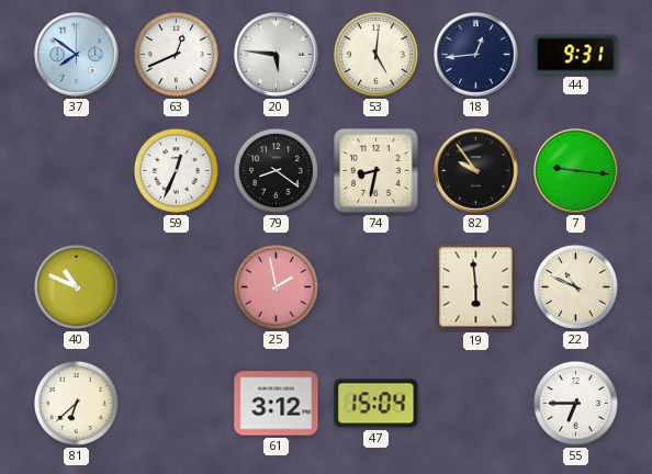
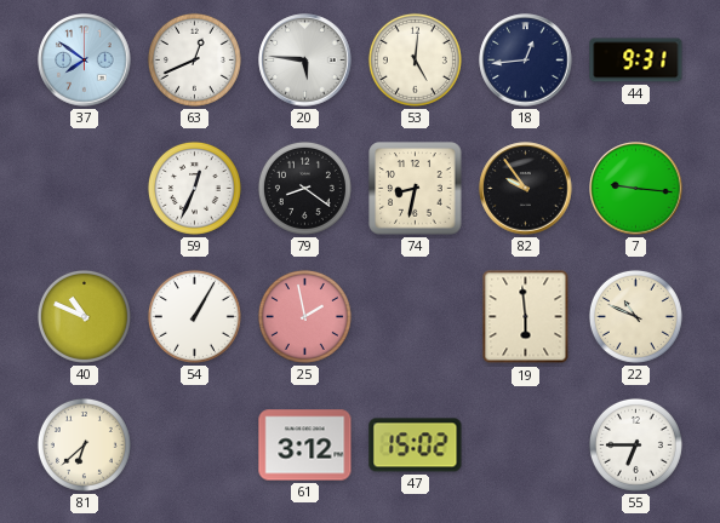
54: none -> 1:05 (194, 316)
47: 15:04 -> 15:02 (416, 446)
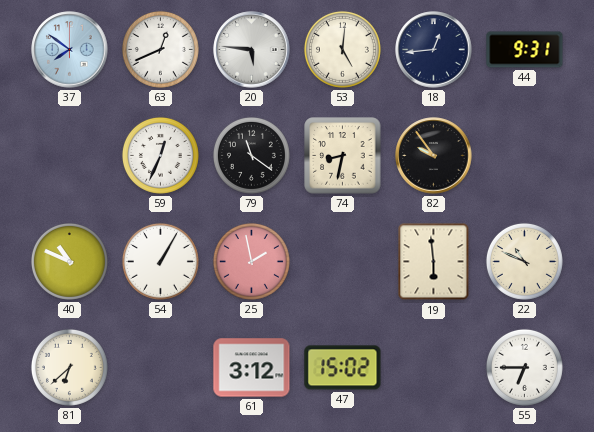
79: 8:21 -> 11:21 (251, 155)
7: 9:16 -> none (636, 189)
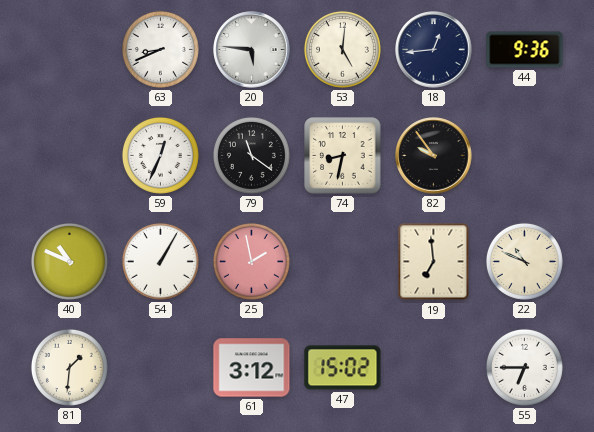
37: 7:51 -> none (70, 50)
63: 12:41 -> 8:41 (160, 49)
44: 9:31 -> 9:36 (525, 50)
19: 5:59 -> 6:59 (434, 262)
81: 6:38 -> 1:31 (69, 367)
